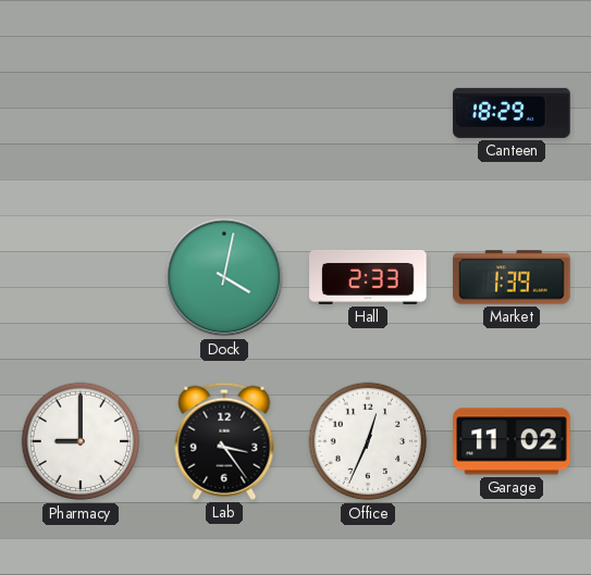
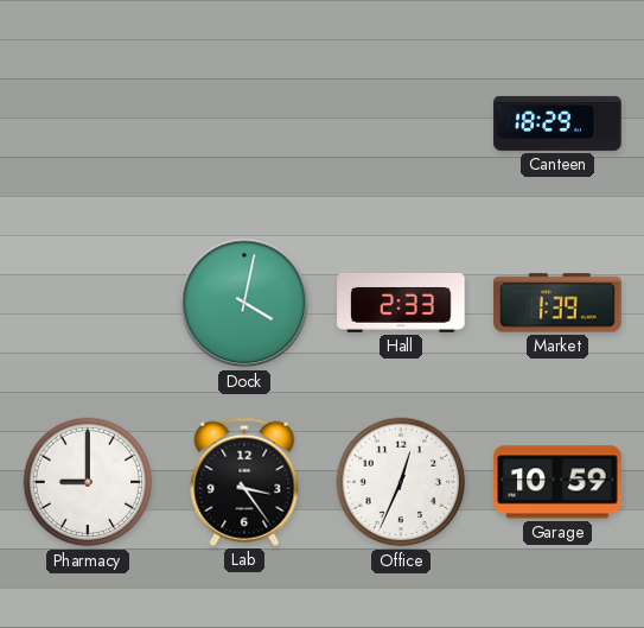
Garage: 11:02 -> 10:59 (557, 482)
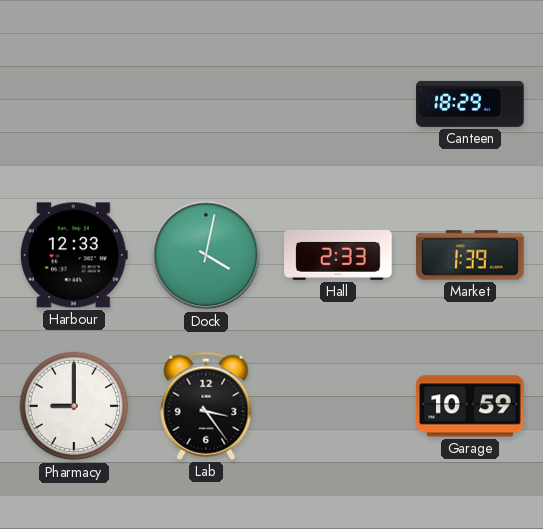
Harbour: none -> 12:33 (74, 255)
Office: 12:34 -> none (401, 482)
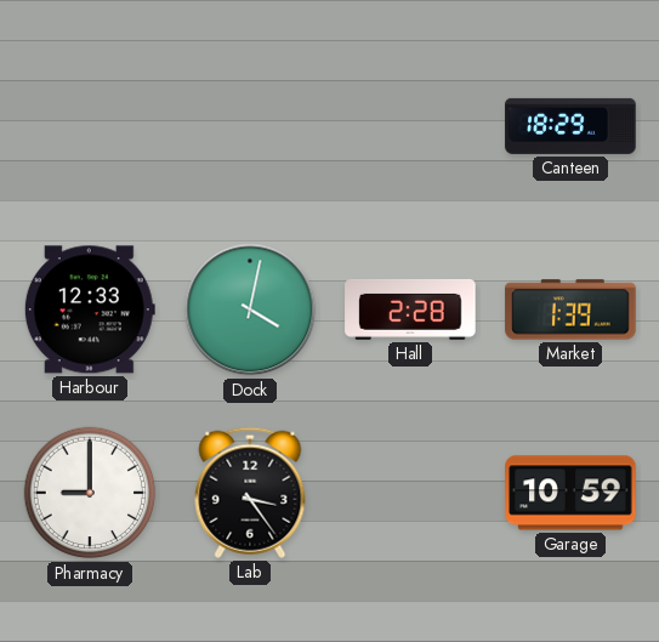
Hall: 2:33 -> 2:28 (410, 309)
